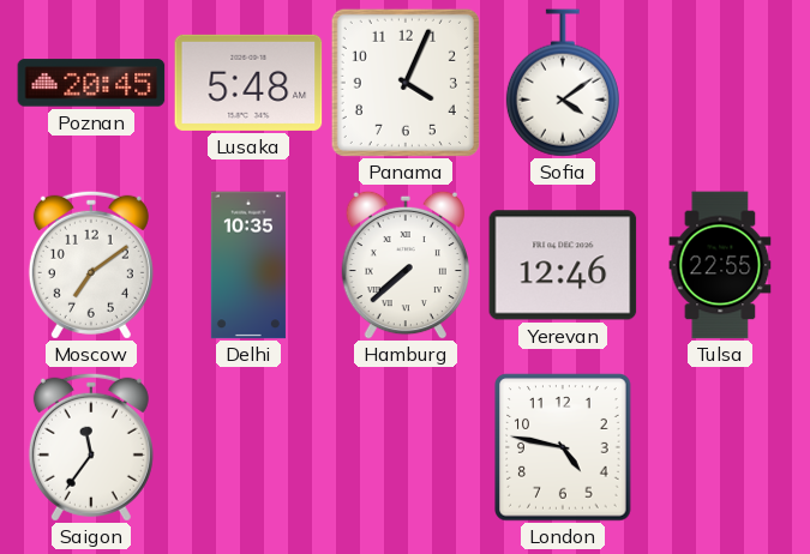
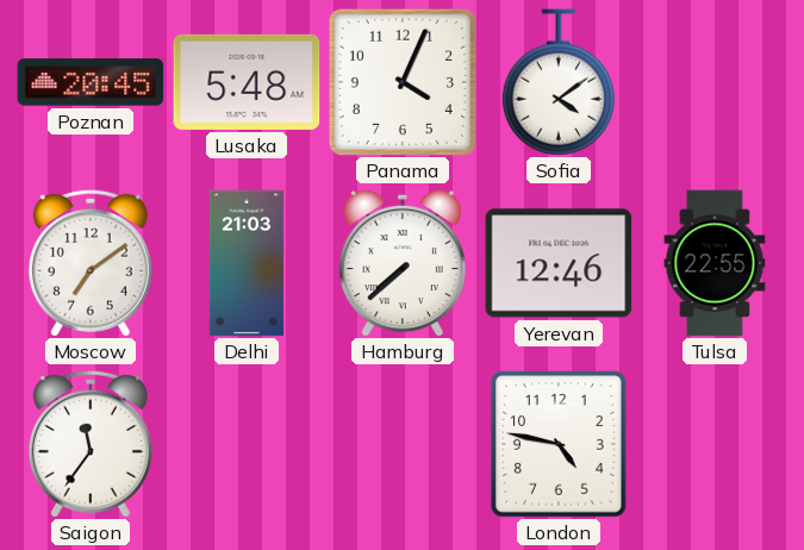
Delhi: 10:35 -> 21:03 (247, 263)
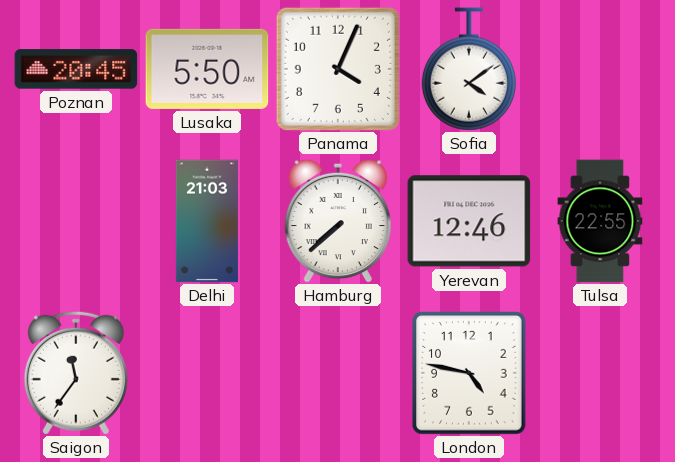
Lusaka: 5:48 -> 5:50 (207, 69)
Moscow: 7:09 -> none (91, 263)
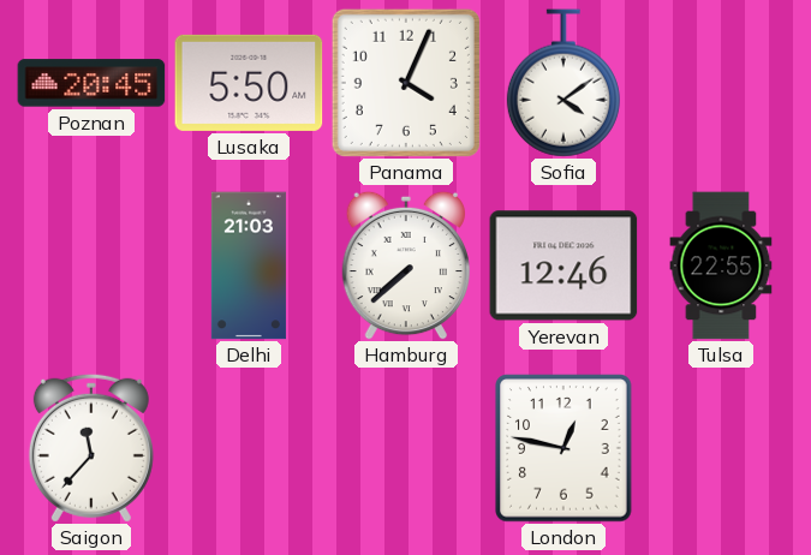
Saigon: 11:36 -> 11:37 (91, 448)
London: 4:47 -> 12:47 (563, 448)
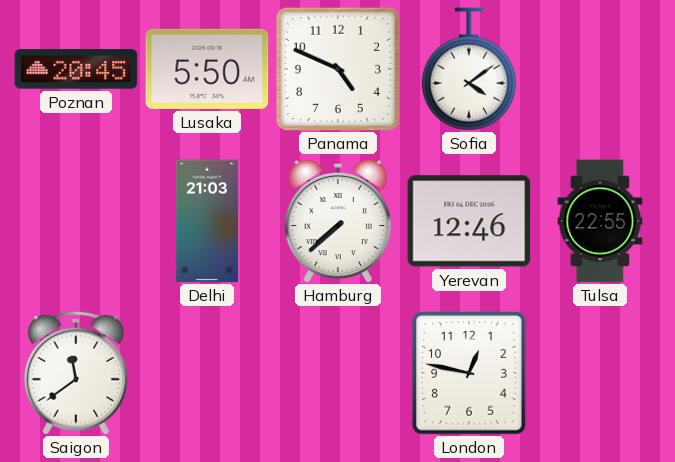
Panama: 4:04 -> 4:49 (338, 69)
Saigon: 11:37 -> 11:39 (76, 373)
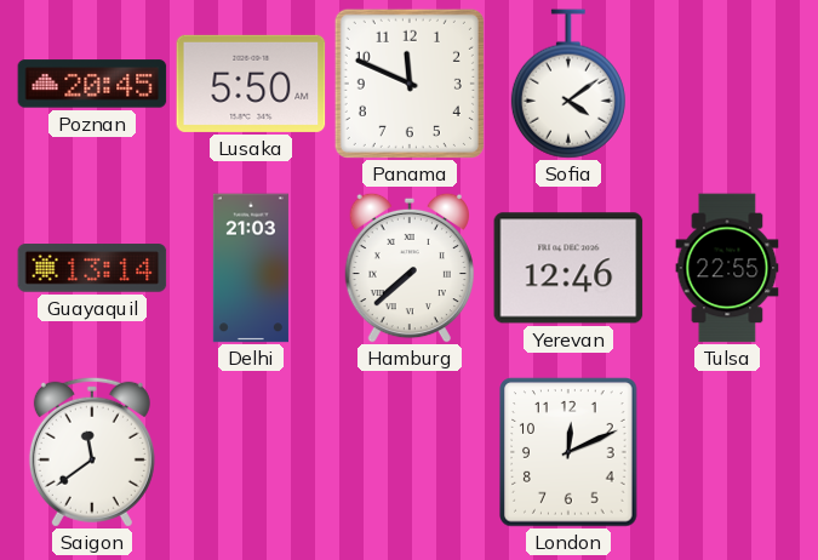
Panama: 4:49 -> 11:49 (410, 84)
Guayaquil: none -> 13:14 (92, 268)
London: 12:47 -> 12:11 (568, 452)
